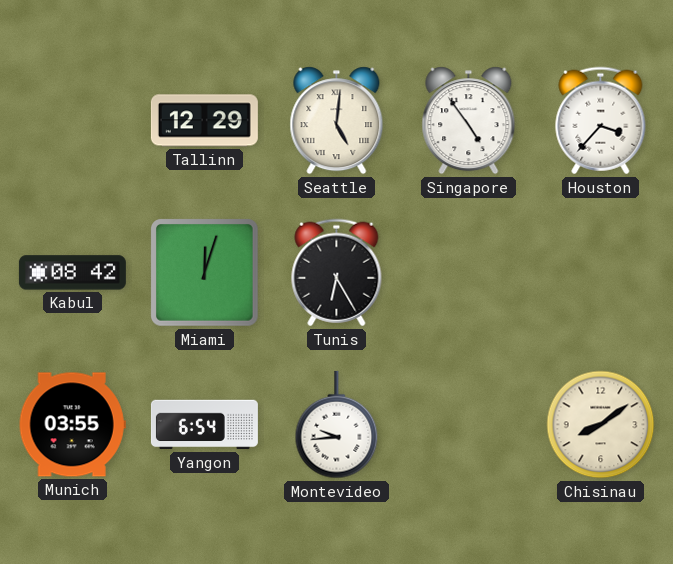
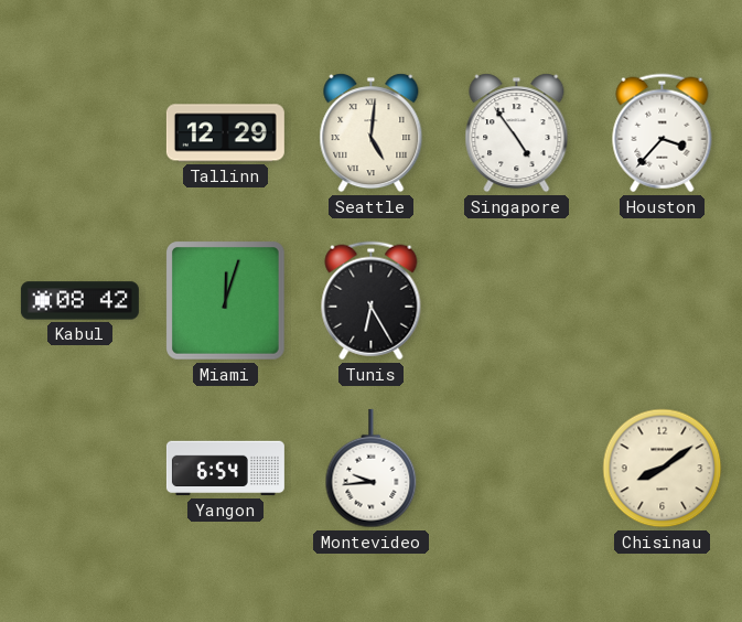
Munich: 03:55 -> none (72, 425)
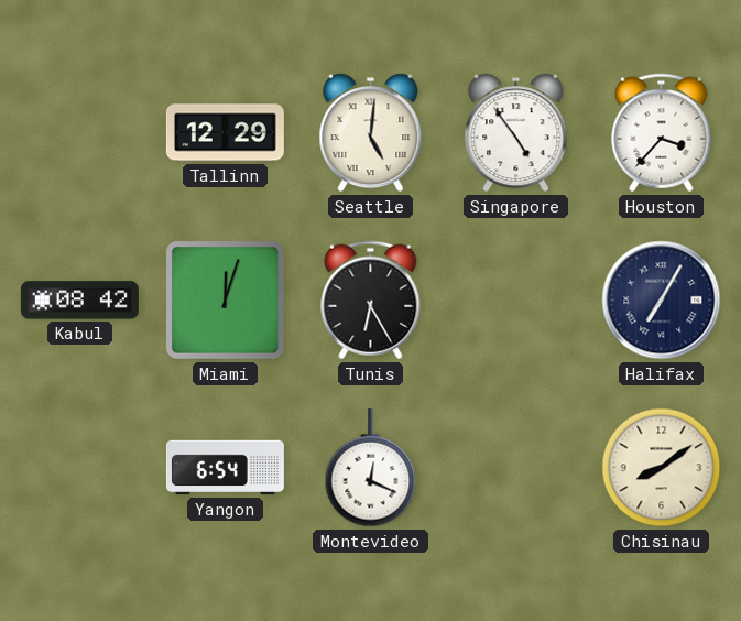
Halifax: none -> 7:05 (662, 301)
Montevideo: 9:44 -> 12:19 (371, 468)
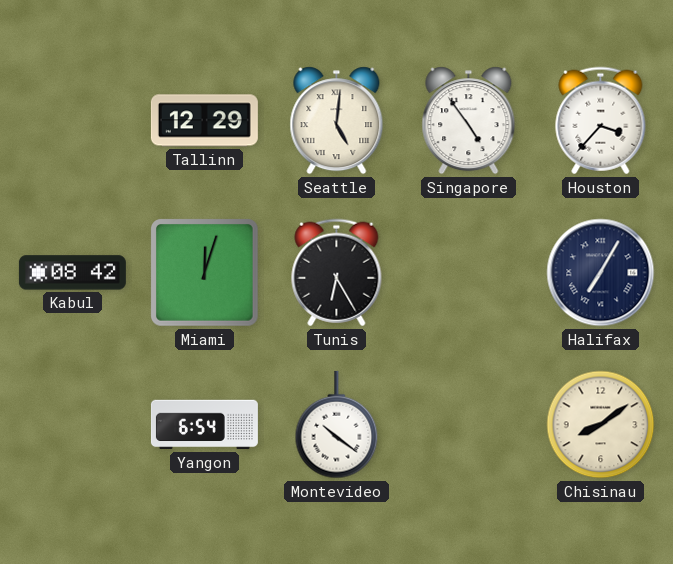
Montevideo: 12:19 -> 10:21 (337, 425)
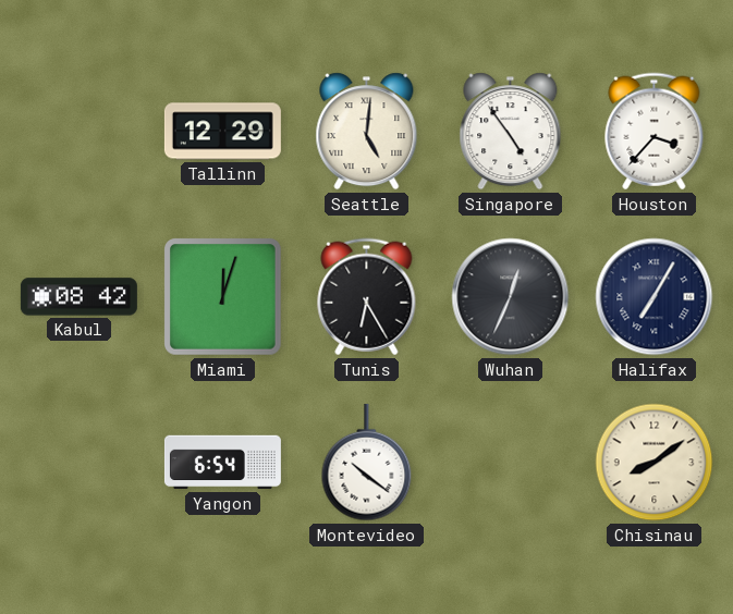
Wuhan: none -> 12:34 (511, 297)
